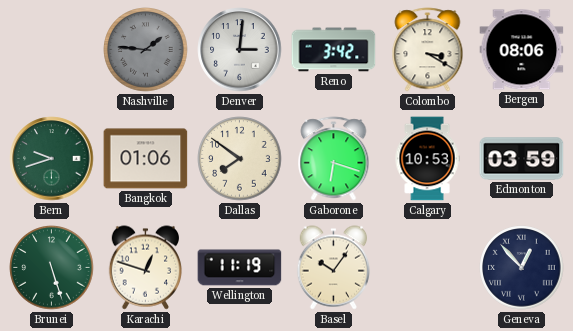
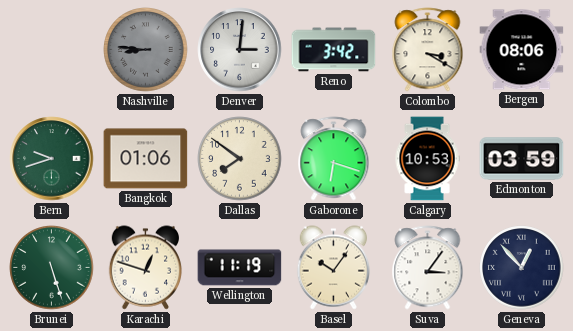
Nashville: 1:46 -> 8:46 (146, 50)
Suva: none -> 3:06 (428, 268)
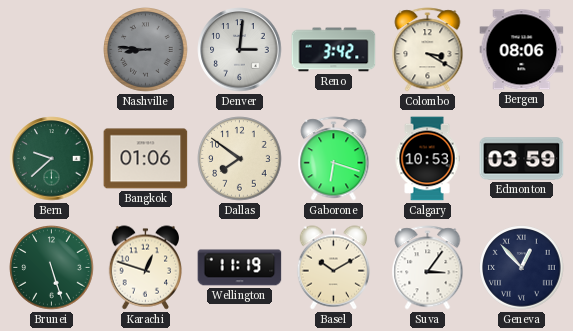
Bern: 9:42 -> 9:38 (52, 159)
Basel: 10:06 -> 10:10 (334, 268)
